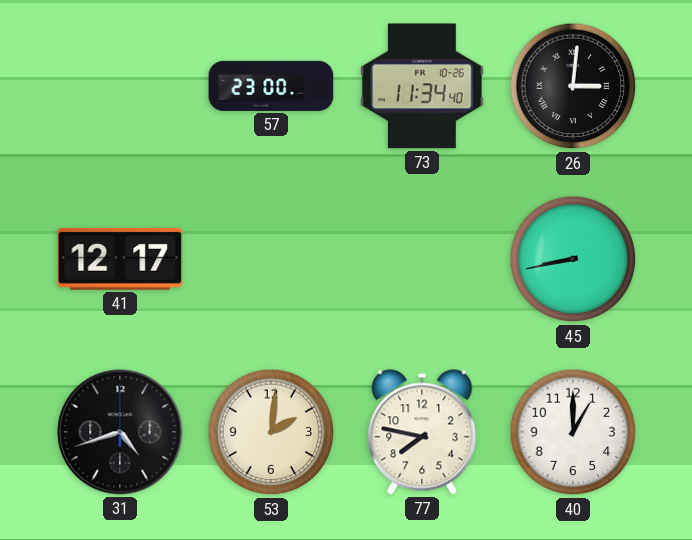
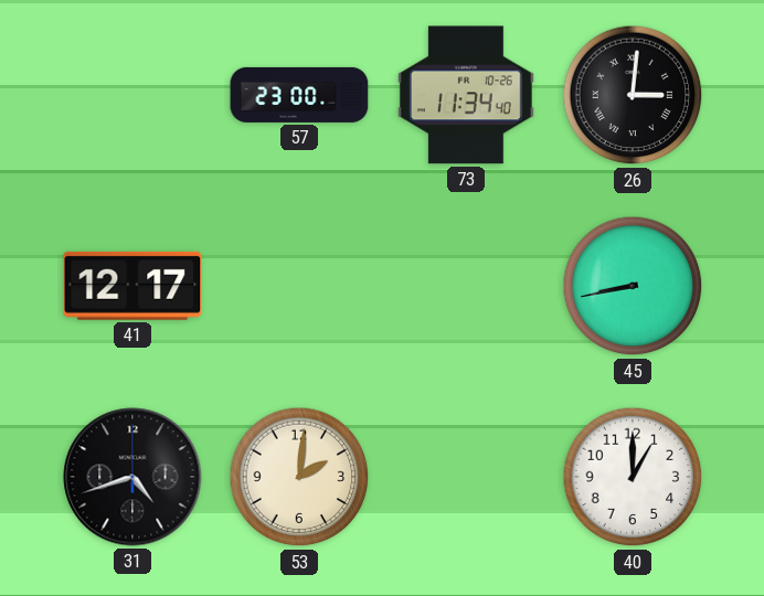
77: 7:47 -> none (422, 432)
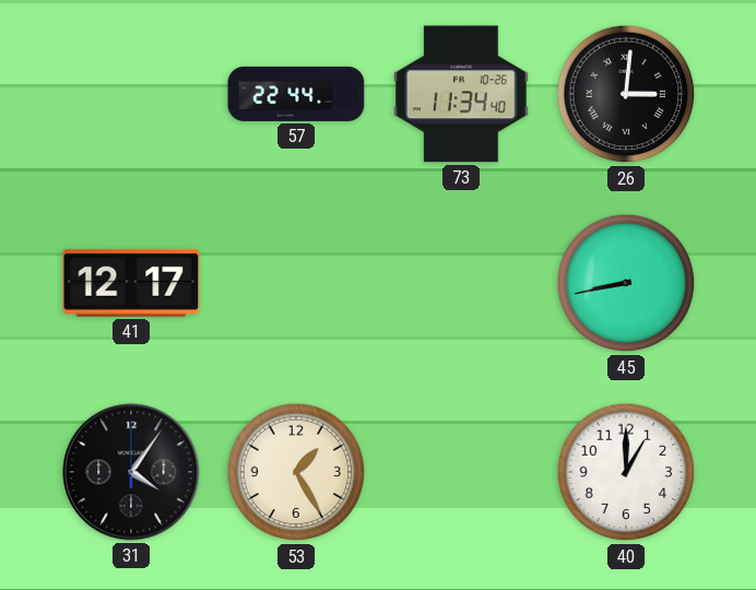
57: 23:00 -> 22:44 (296, 94)
31: 4:42 -> 4:06 (131, 472)
53: 2:01 -> 1:25 (296, 472)
